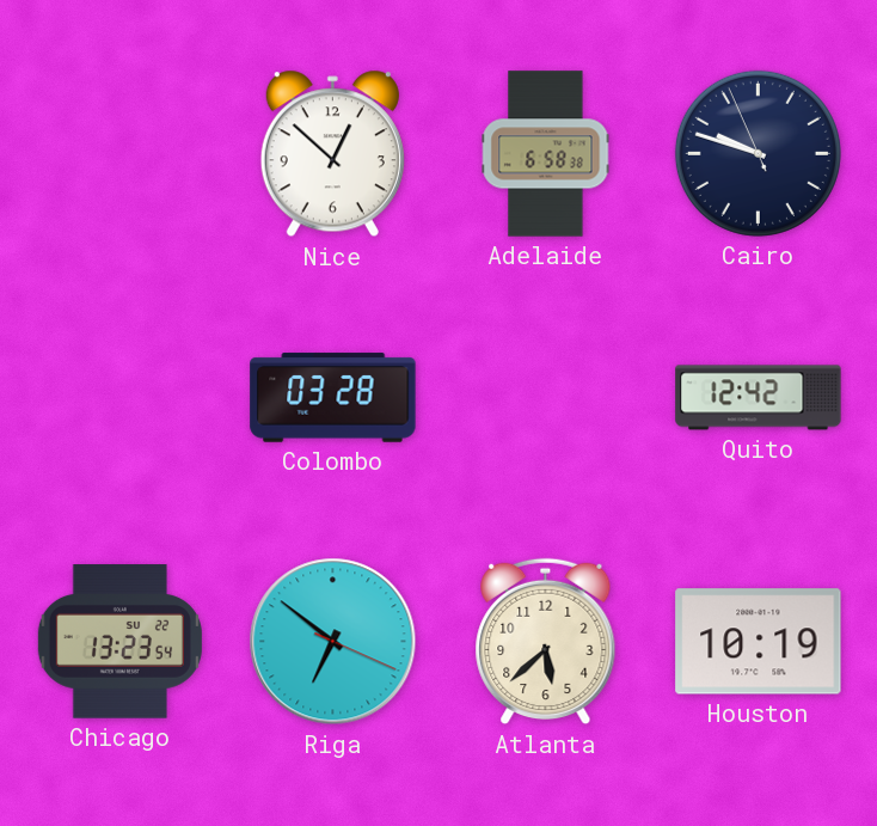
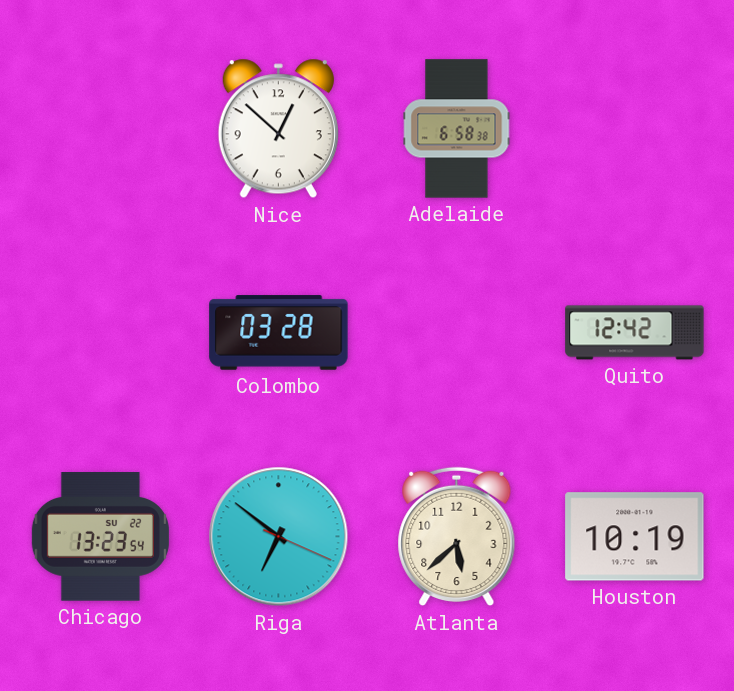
Cairo: 9:47 -> none (758, 153)
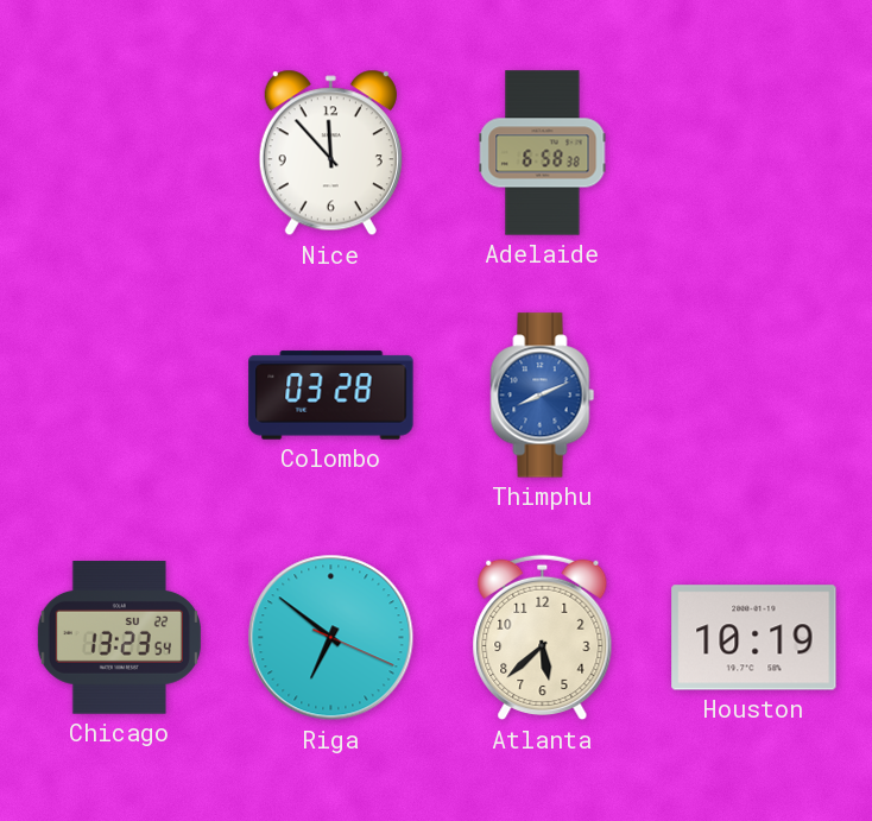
Nice: 12:52 -> 11:53 (330, 153)
Thimphu: none -> 8:11 (543, 396)
Quito: 12:42 -> none (635, 333)
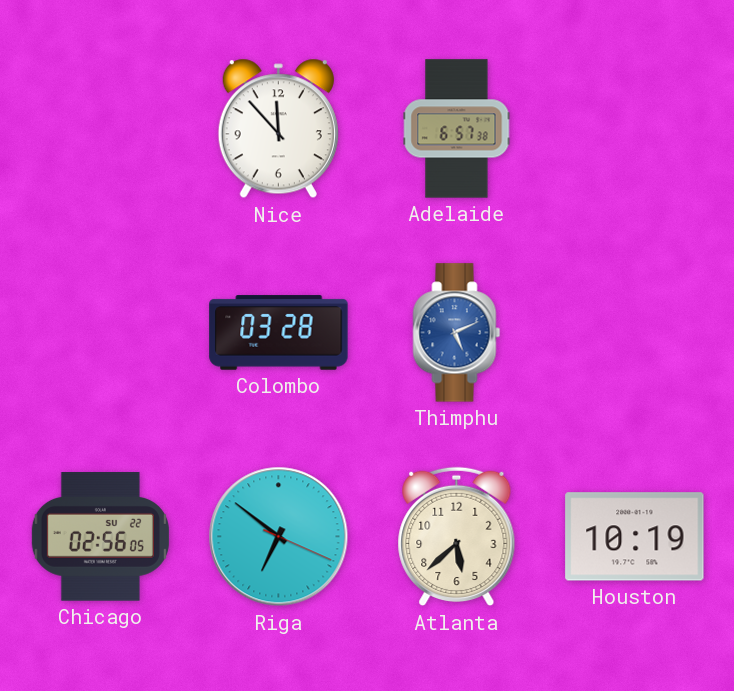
Adelaide: 6:58 -> 6:57 (457, 129)
Thimphu: 8:11 -> 5:11 (457, 333)
Chicago: 13:23 -> 02:56 (100, 537)
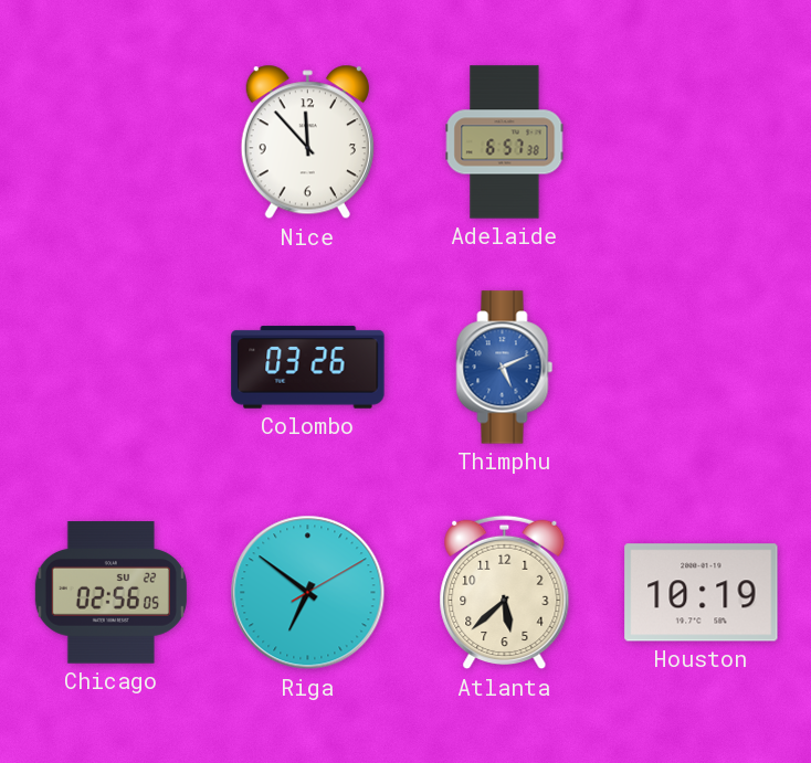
Colombo: 03:28 -> 03:26 (308, 368)
Riga: 6:51:19 -> 6:51:10 (308, 593)
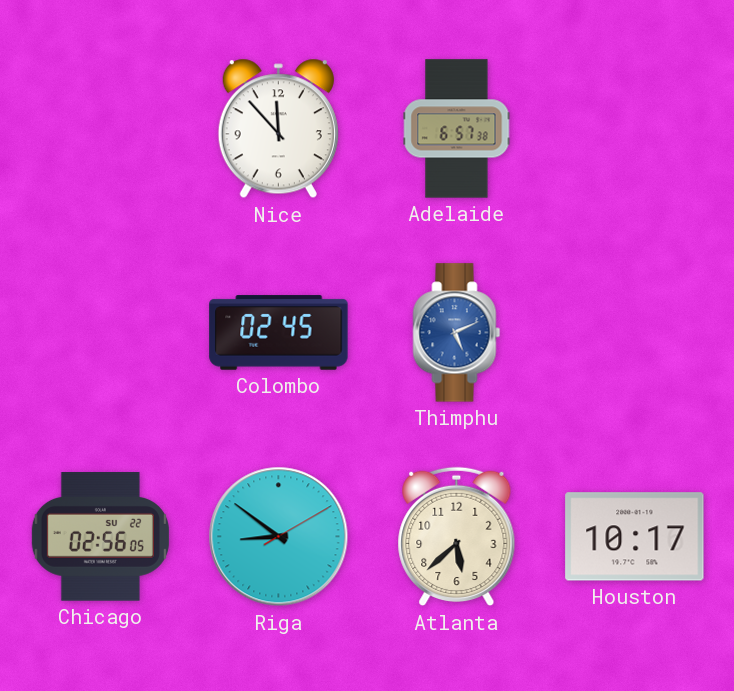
Colombo: 03:26 -> 02:45 (279, 333)
Riga: 6:51 -> 8:51 (279, 537)
Houston: 10:19 -> 10:17 (635, 537)
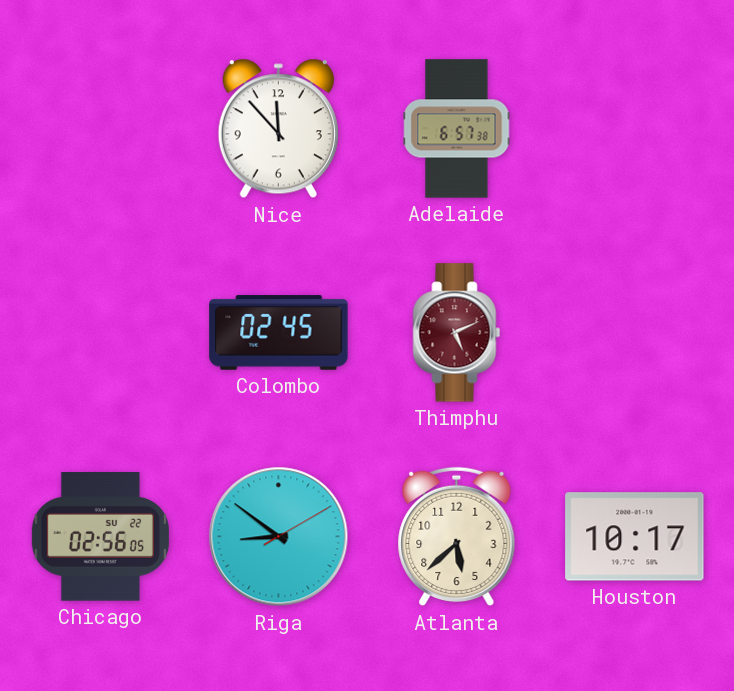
Thimphu dial: blue -> burgundy (457, 333)
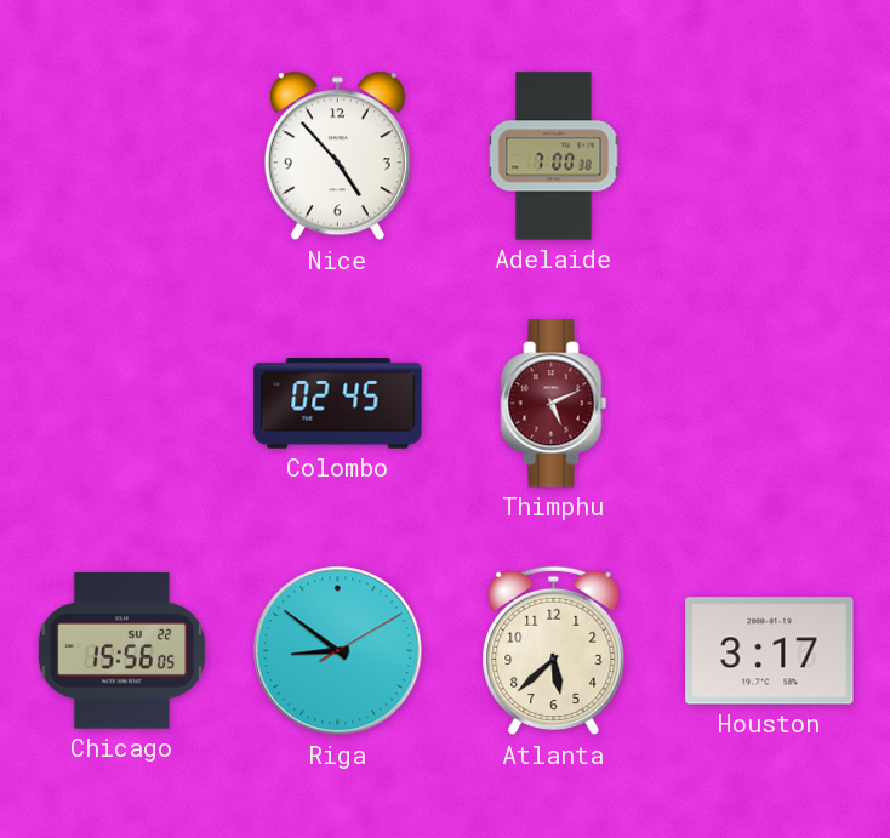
Nice: 11:53 -> 4:53 (337, 156)
Adelaide: 6:57 -> 7:00 (554, 156)
Chicago: 02:56 -> 15:56 (121, 651)
Houston: 10:17 -> 3:17 (770, 651)
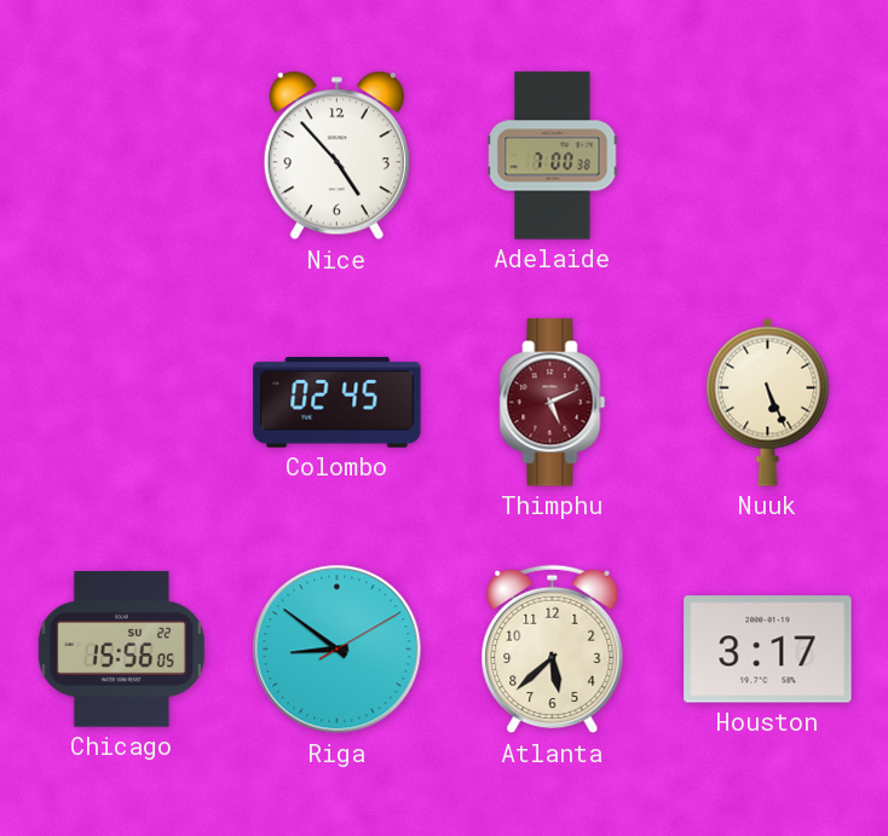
Nuuk: none -> 5:26 (768, 402)
